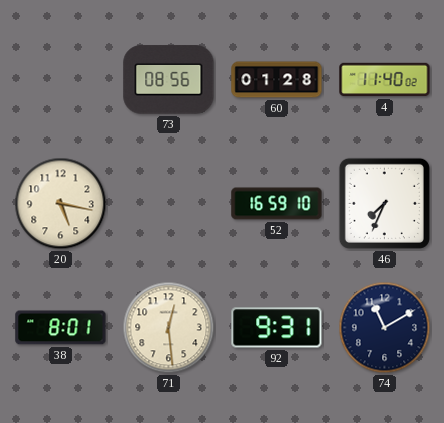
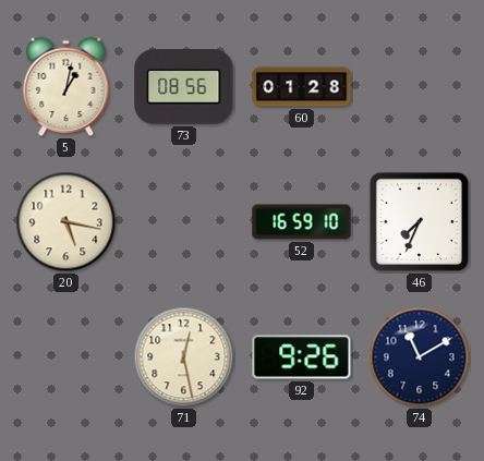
5: none -> 1:02 (66, 86)
4: 11:40 -> none (385, 80)
38: 8:01 -> none (61, 328)
71: 12:29 -> 12:28 (184, 357)
92: 9:31 -> 9:26 (302, 357)
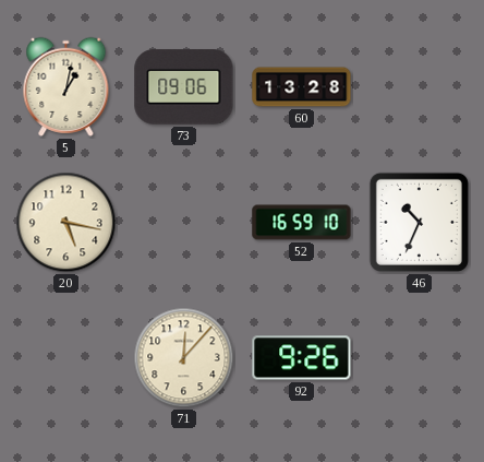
73: 08:56 -> 09:06 (184, 87)
60: 01:28 -> 13:28 (302, 87)
46: 7:34 -> 10:34 (419, 222)
71: 12:28 -> 12:07 (184, 358)
74: 11:10 -> none (420, 357)
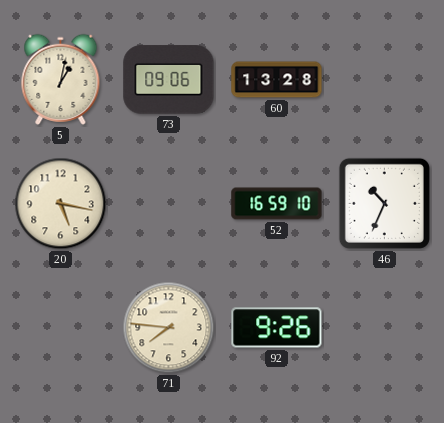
71: 12:07 -> 7:46 (169, 328)
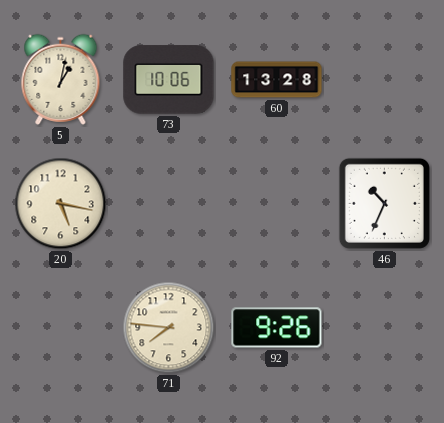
73: 09:06 -> 10:06 (169, 80)
52: 16:59 -> none (277, 204)
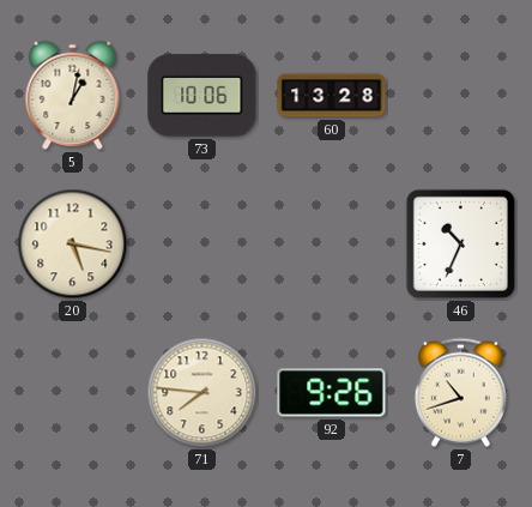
7: none -> 10:42 (460, 392)
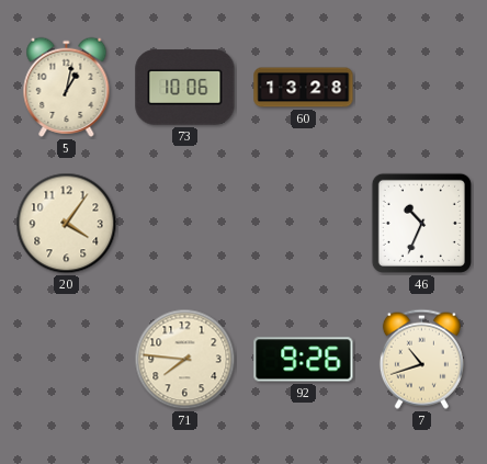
20: 5:17 -> 4:06 (67, 224)
